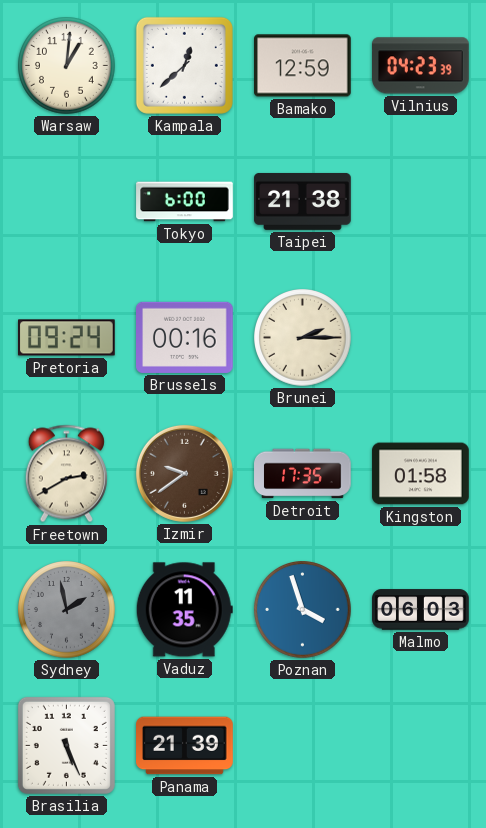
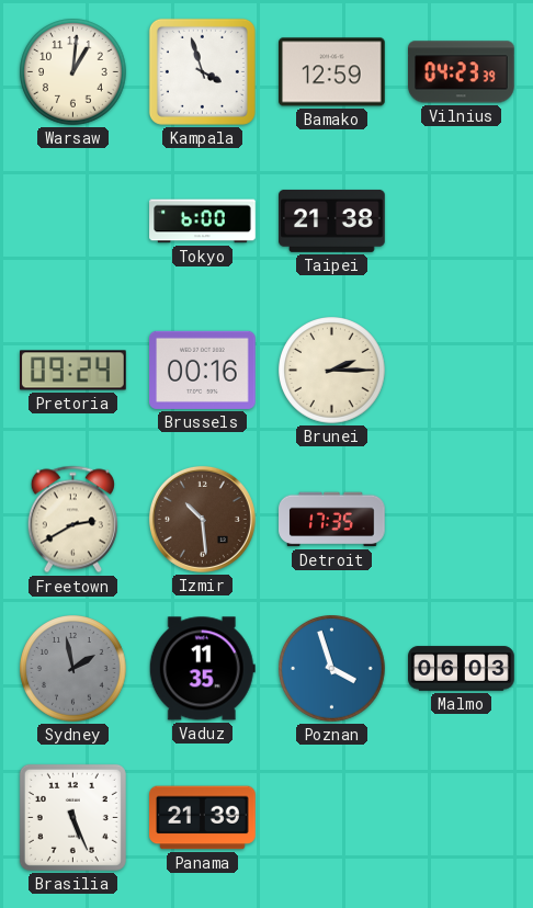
Kampala: 12:38 -> 3:57 (202, 71)
Izmir: 9:39 -> 10:29 (202, 519)
Kingston: 01:58 -> none (421, 474)
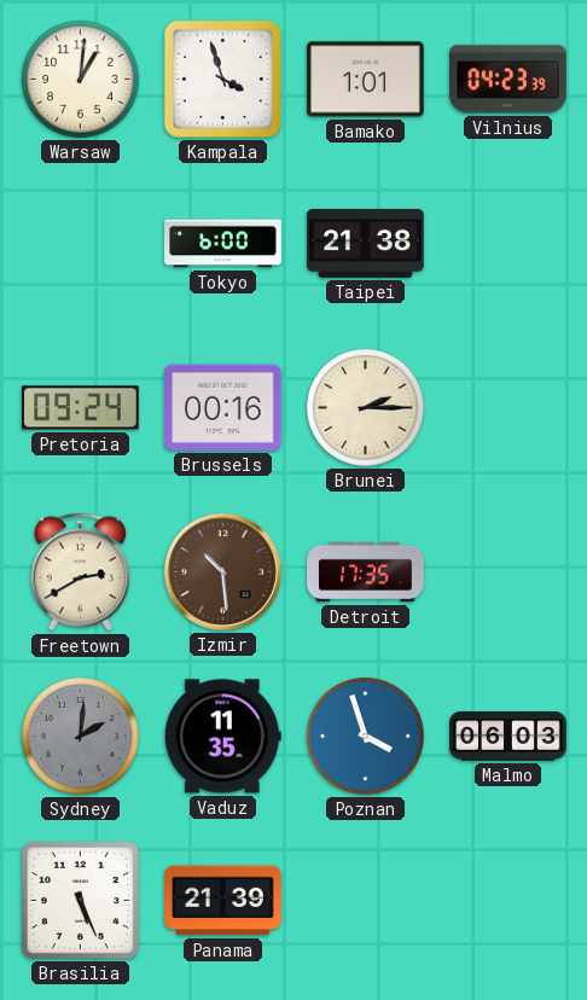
Bamako: 12:59 -> 1:01 (366, 80)
Sydney: 1:58 -> 2:01 (81, 737)
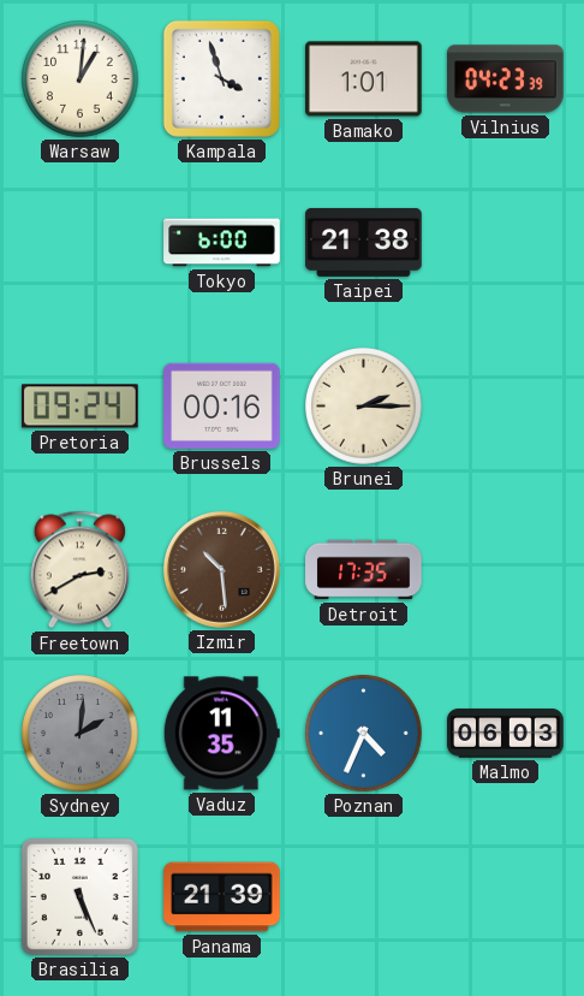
Poznan: 3:57 -> 4:34 (364, 734)
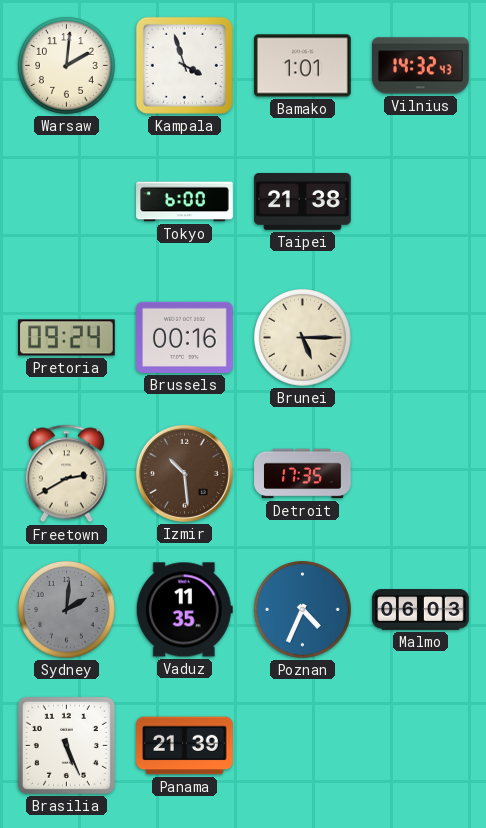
Warsaw: 1:01 -> 2:01 (67, 66)
Vilnius: 04:23 -> 14:32 (421, 66)
Brunei: 2:15 -> 5:15 (303, 338)
